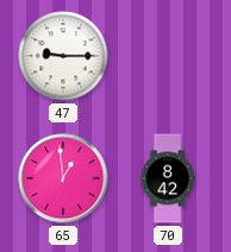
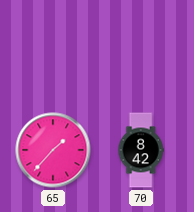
47: 9:15 -> none (63, 56)
65: 12:59 -> 1:37 (53, 150)
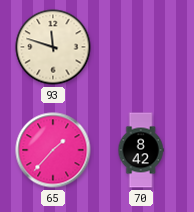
93: none -> 11:48 (53, 47)
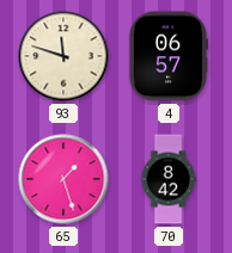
4: none -> 06:57 (167, 56)
65: 1:37 -> 1:27 (63, 179)
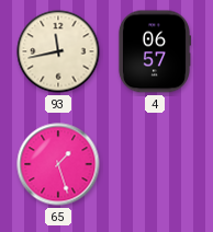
93: 11:48 -> 11:43 (58, 51)
70: 8:42 -> none (169, 179)
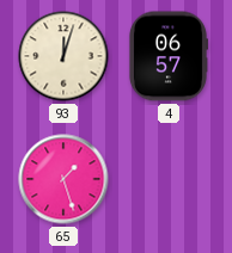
93: 11:43 -> 12:03 (63, 56)
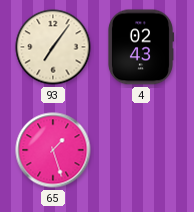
93: 12:03 -> 7:06 (53, 47)
4: 06:57 -> 02:43 (140, 47)
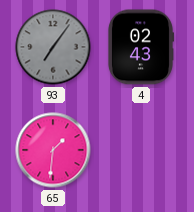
93 dial: cream -> grey (53, 47)
65: 1:27 -> 1:31 (53, 150)
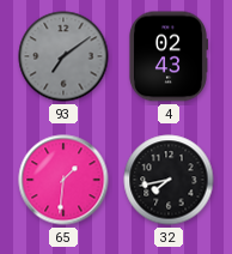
93: 7:06 -> 7:09 (63, 56)
32: none -> 7:43 (169, 180)
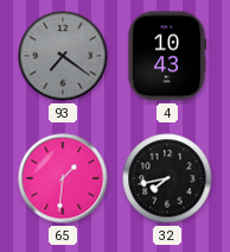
93: 7:09 -> 7:21 (63, 56)
4: 02:43 -> 10:43 (166, 56)
